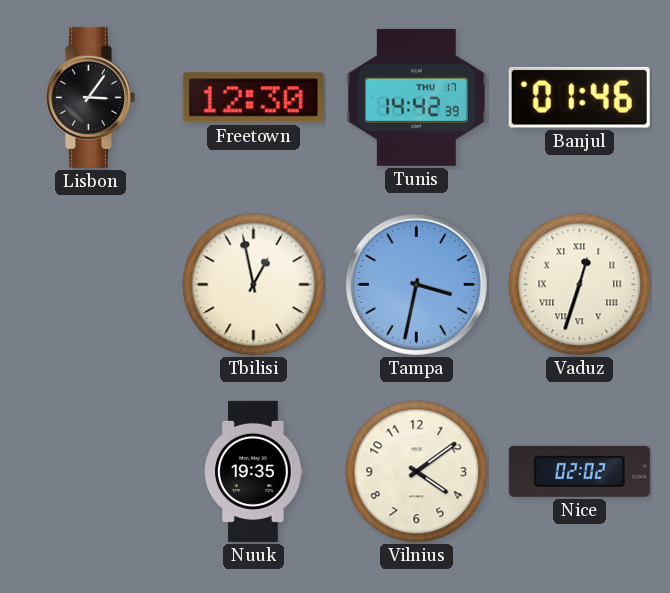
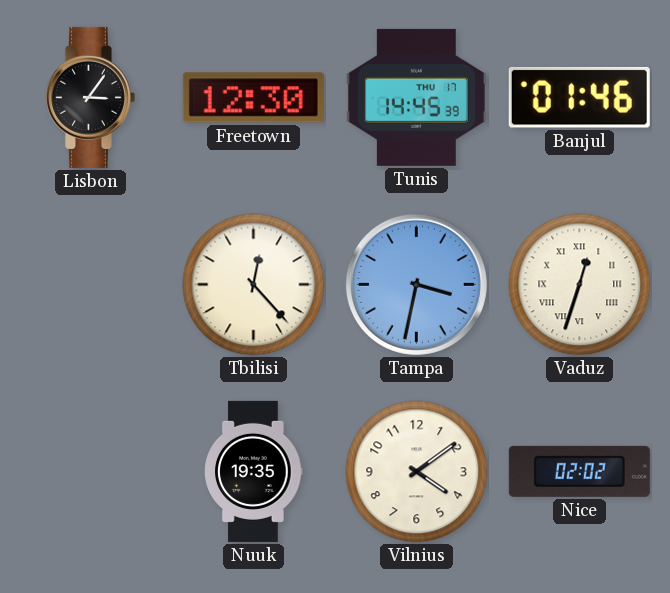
Tunis: 14:42 -> 14:45 (416, 97)
Tbilisi: 12:58 -> 12:23 (254, 285)
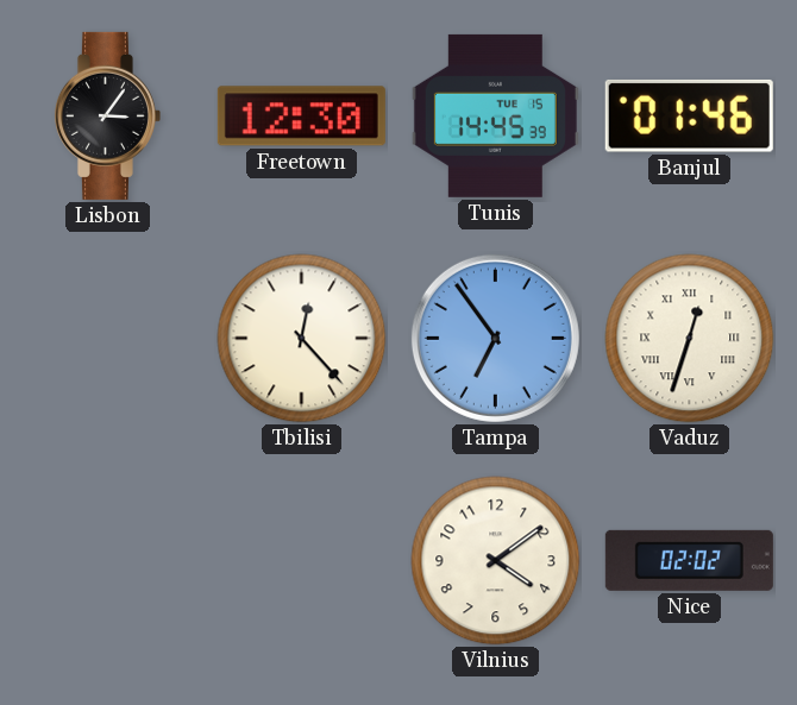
Tunis date: THU 17 -> TUE 15 (495, 115)
Tampa: 3:32 -> 6:54 (495, 338)
Nuuk: 19:35 -> none (254, 471)
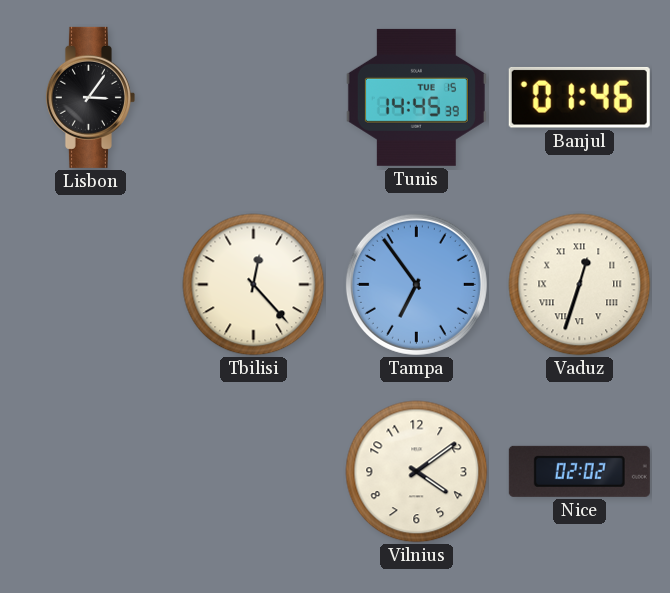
Freetown: 12:30 -> none (301, 117)
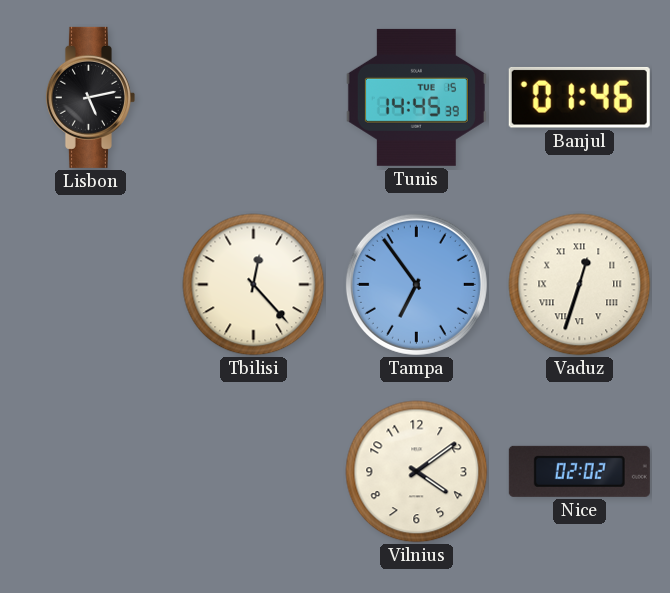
Lisbon: 3:06 -> 5:13 (90, 97)
